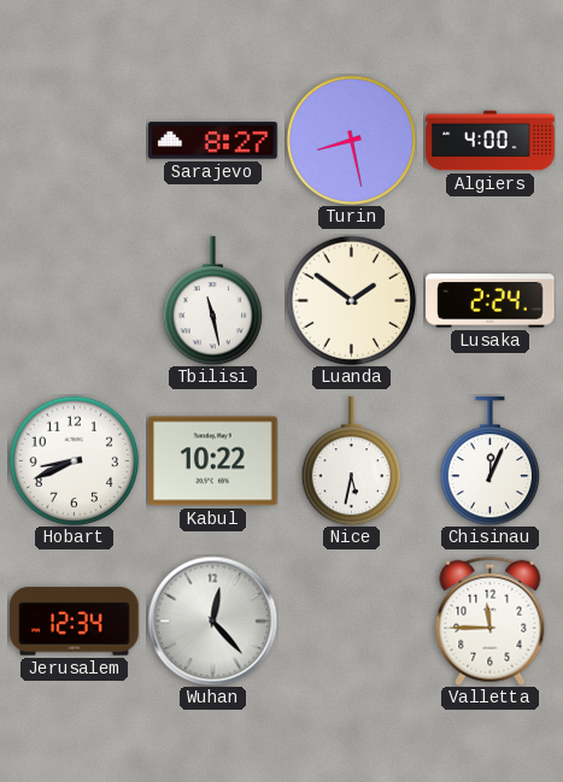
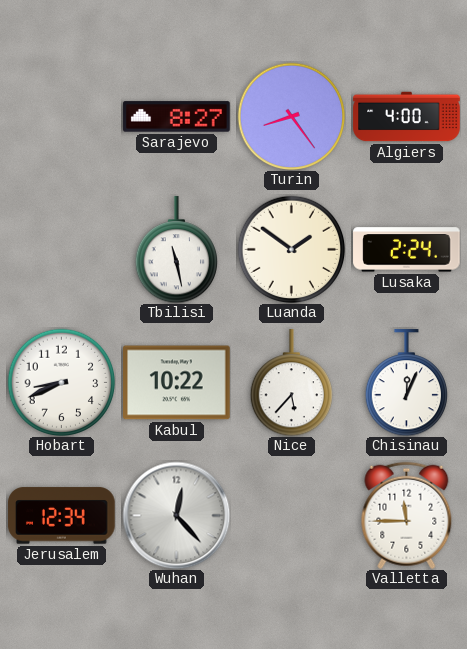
Turin: 8:28 -> 8:24 (291, 116)
Nice: 5:32 -> 5:37 (291, 383)
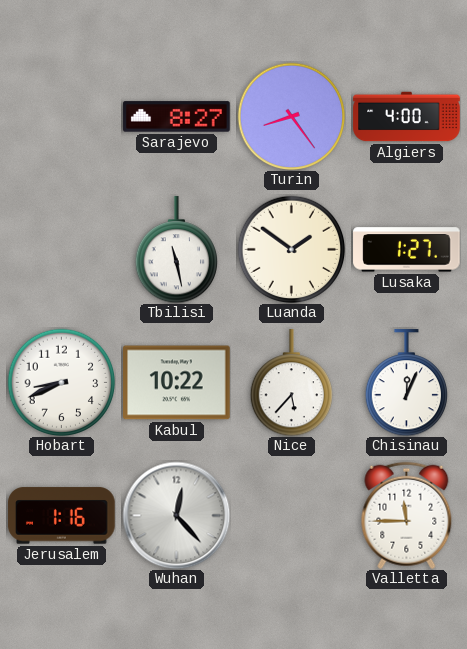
Lusaka: 2:24 -> 1:27 (407, 250)
Jerusalem: 12:34 -> 1:16 (62, 516)
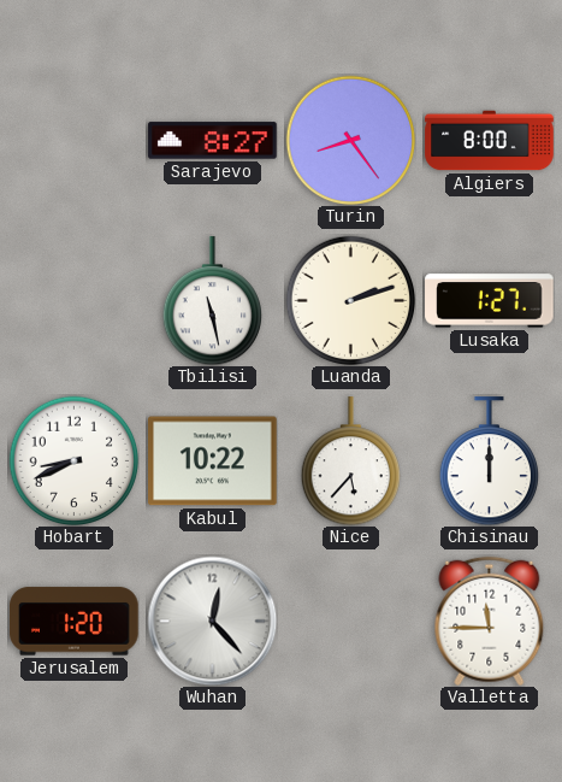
Algiers: 4:00 -> 8:00 (490, 141)
Luanda: 1:51 -> 2:12 (350, 300)
Chisinau: 12:04 -> 12:00 (489, 461)
Jerusalem: 1:16 -> 1:20 (75, 622)
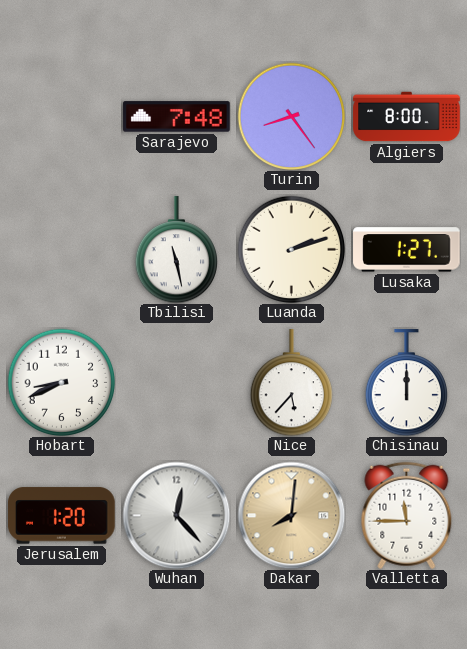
Sarajevo: 8:27 -> 7:48 (177, 117)
Kabul: 10:22 -> none (213, 461)
Dakar: none -> 8:01 (291, 515)
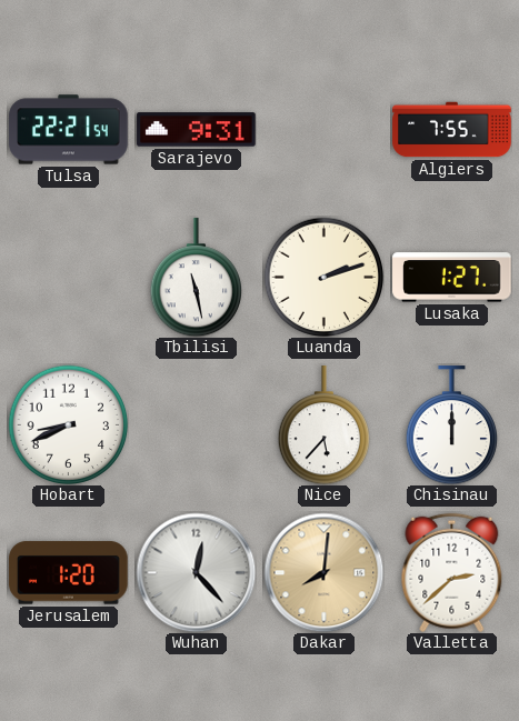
Tulsa: none -> 22:21 (69, 130)
Sarajevo: 7:48 -> 9:31 (197, 130)
Turin: 8:24 -> none (291, 116)
Algiers: 8:00 -> 7:55 (452, 130)
Valletta: 11:45 -> 2:38 (452, 572)
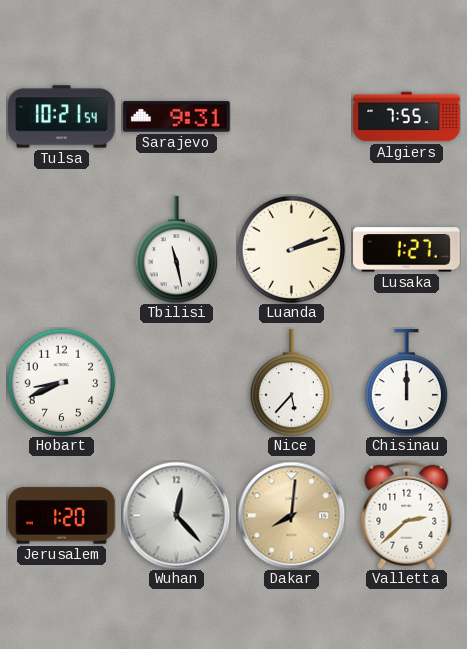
Tulsa: 22:21 -> 10:21 (62, 117)
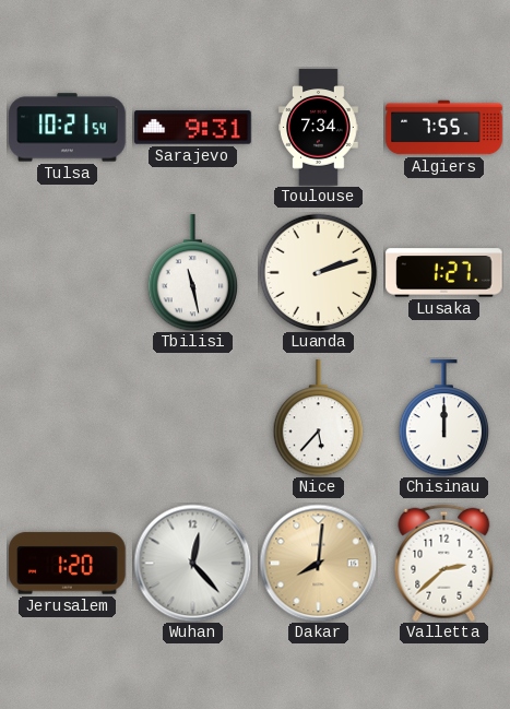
Toulouse: none -> 7:34 (319, 128)
Hobart: 8:41 -> none (61, 382)
